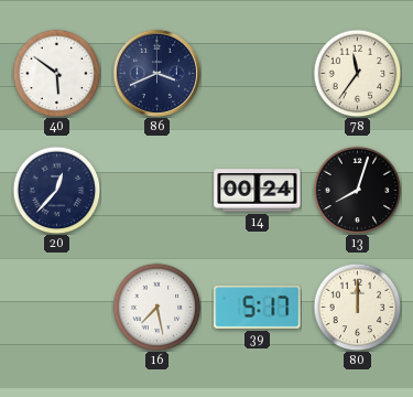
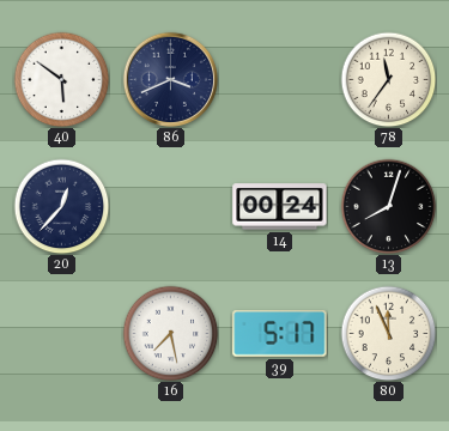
80: 12:00 -> 11:56 (388, 333)
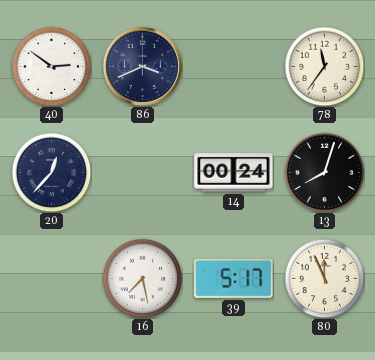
40: 5:51 -> 2:51 (51, 66)
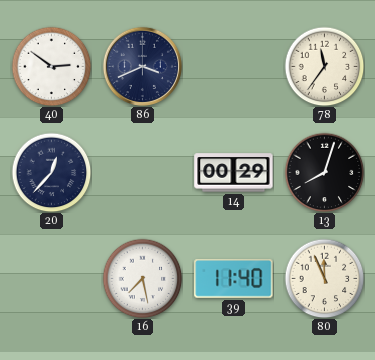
14: 00:24 -> 00:29 (234, 173)
39: 5:17 -> 11:40 (234, 279)
